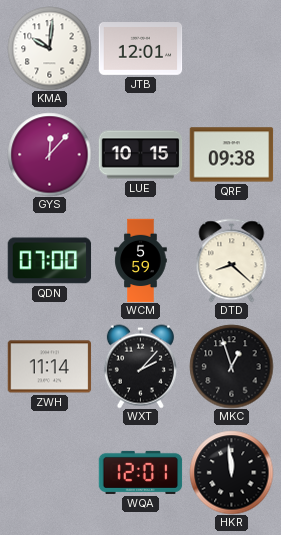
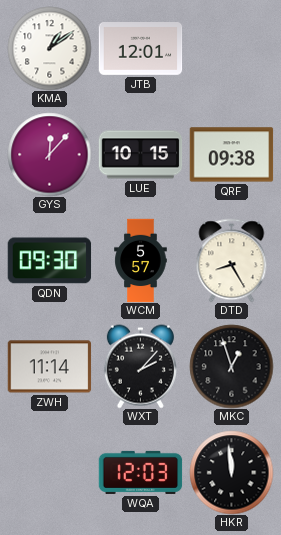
KMA: 10:01 -> 1:09 (49, 48)
QDN: 07:00 -> 09:30 (49, 261)
WCM: 5:59 -> 5:57 (141, 260)
DTD: 8:22 -> 8:25 (232, 260)
WQA: 12:01 -> 12:03 (140, 472)
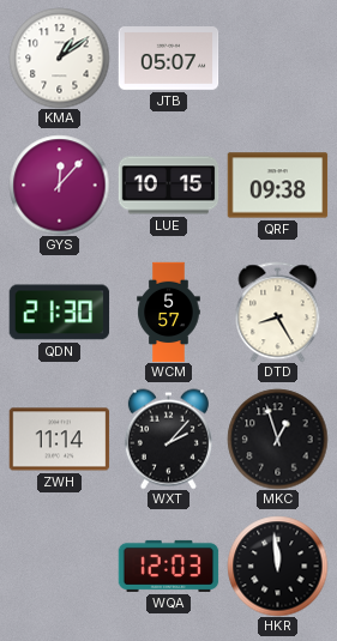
JTB: 12:01 -> 05:07 (168, 59)
QDN: 09:30 -> 21:30 (59, 313)
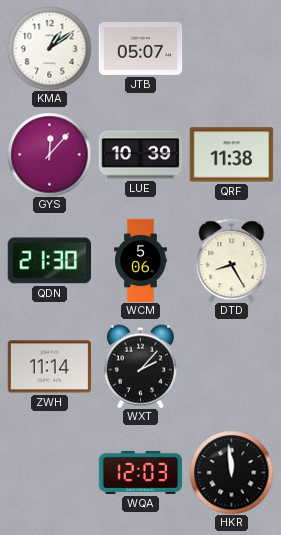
LUE: 10:15 -> 10:39 (140, 155)
QRF: 09:38 -> 11:38 (231, 155)
WCM: 5:57 -> 5:06 (141, 260)
MKC: 12:57 -> none (277, 439)
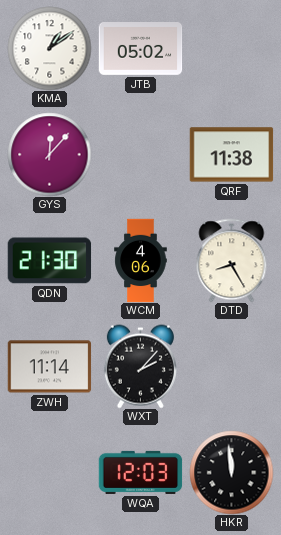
JTB: 05:07 -> 05:02 (140, 49)
LUE: 10:39 -> none (140, 155)
WCM: 5:06 -> 4:06 (141, 260)
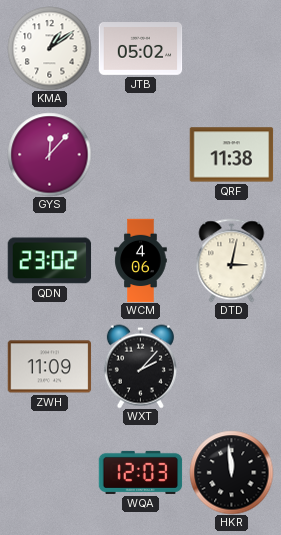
QDN: 21:30 -> 23:02 (49, 261)
DTD: 8:25 -> 3:02 (232, 260)
ZWH: 11:14 -> 11:09 (49, 367)
